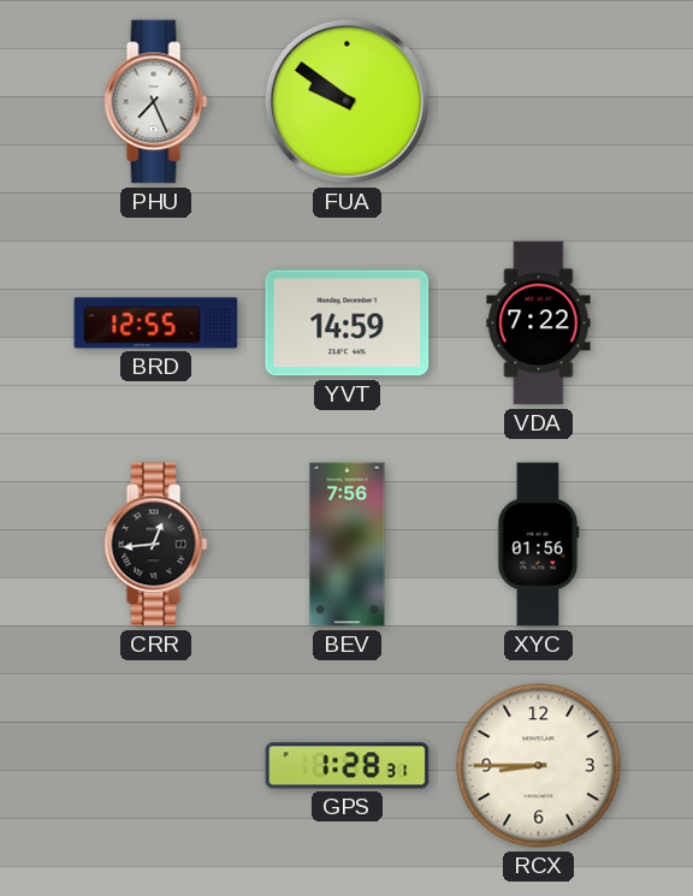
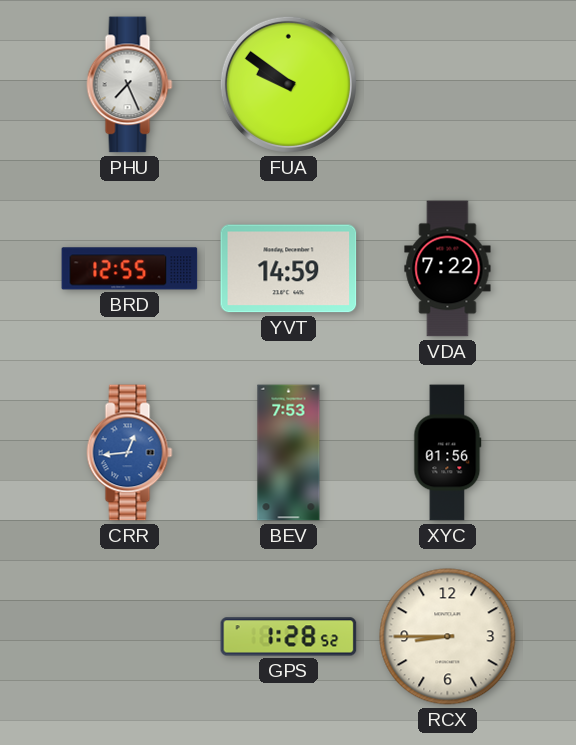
CRR dial: black -> blue (130, 453)
BEV: 7:56 -> 7:53 (289, 453)
GPS: 1:28:31 -> 1:28:52 (289, 637)
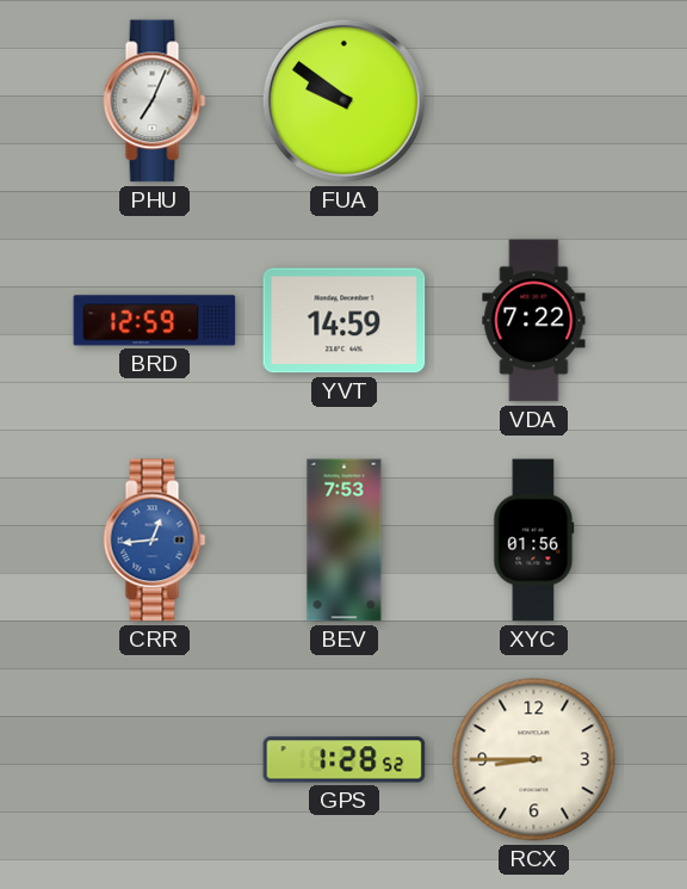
PHU: 7:26 -> 7:04 (155, 101)
BRD: 12:55 -> 12:59 (155, 321)
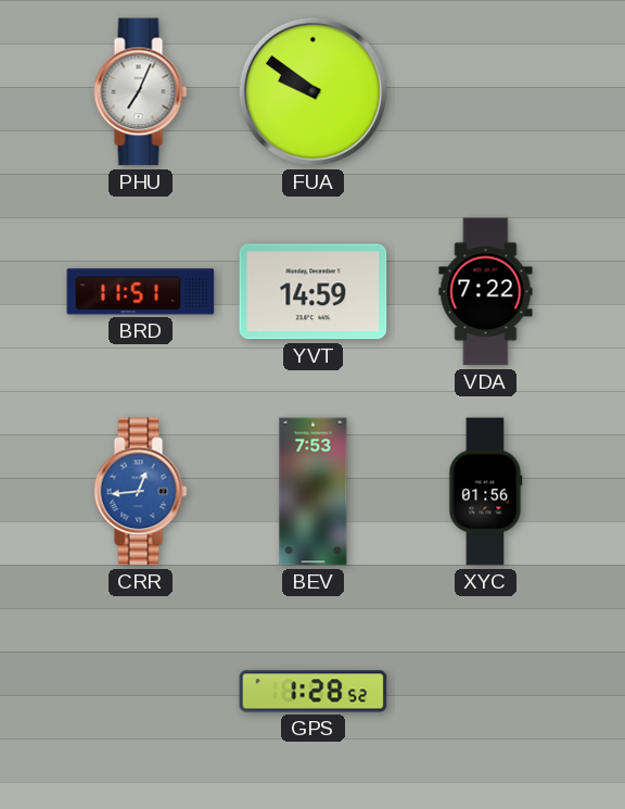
BRD: 12:59 -> 11:51 (141, 292)
RCX: 8:45 -> none (534, 760)
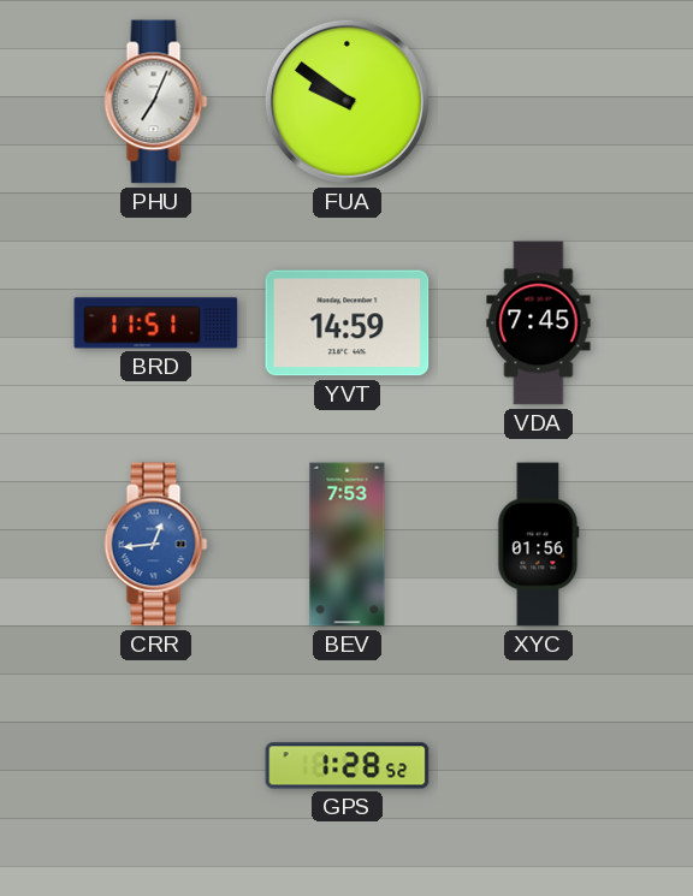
VDA: 7:22 -> 7:45 (539, 324)
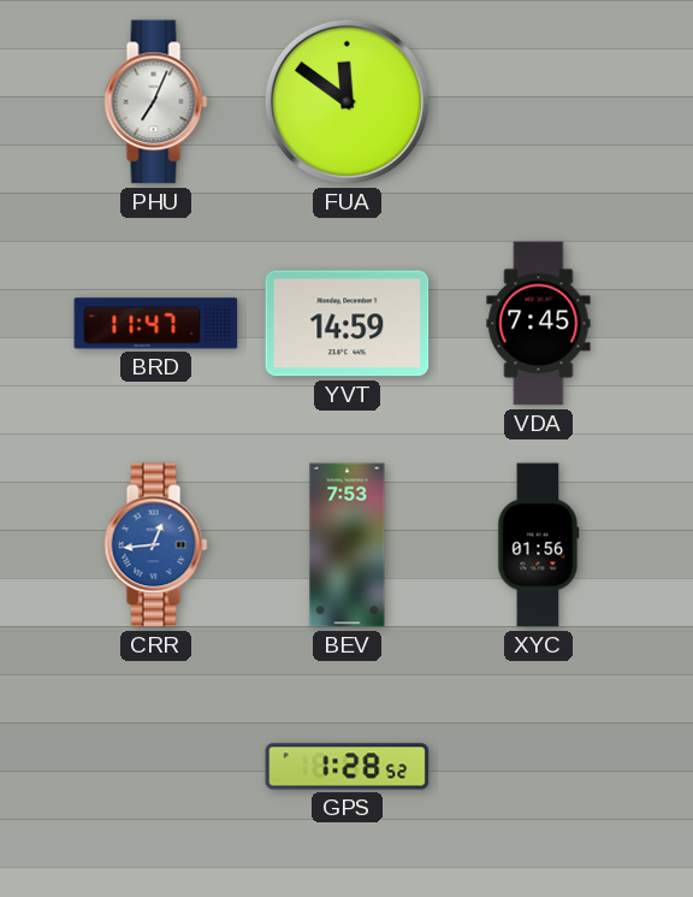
FUA: 9:51 -> 11:51 (346, 101)
BRD: 11:51 -> 11:47 (156, 324)
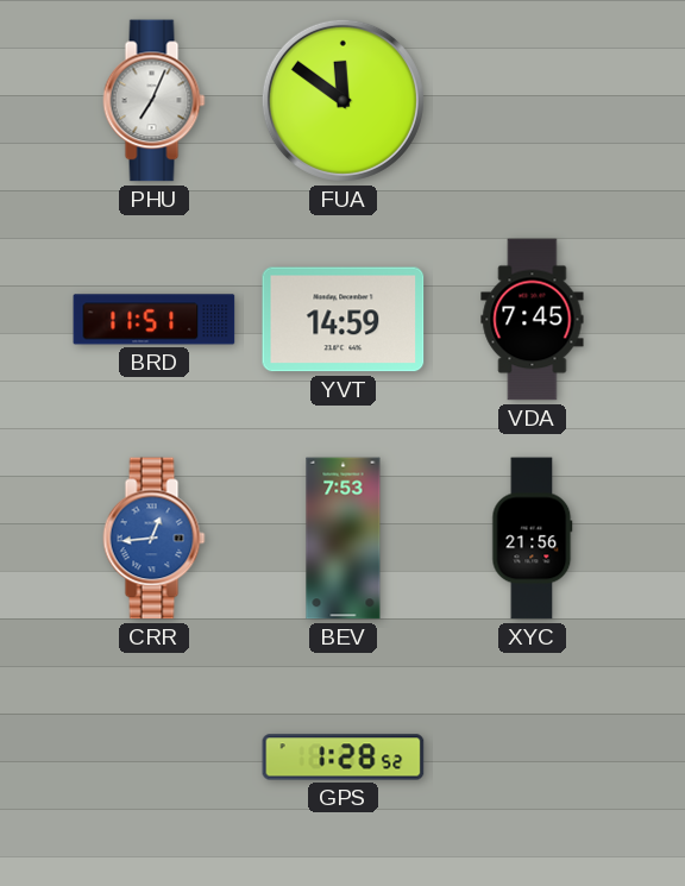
BRD: 11:47 -> 11:51 (155, 320)
XYC: 01:56 -> 21:56 (533, 539)
